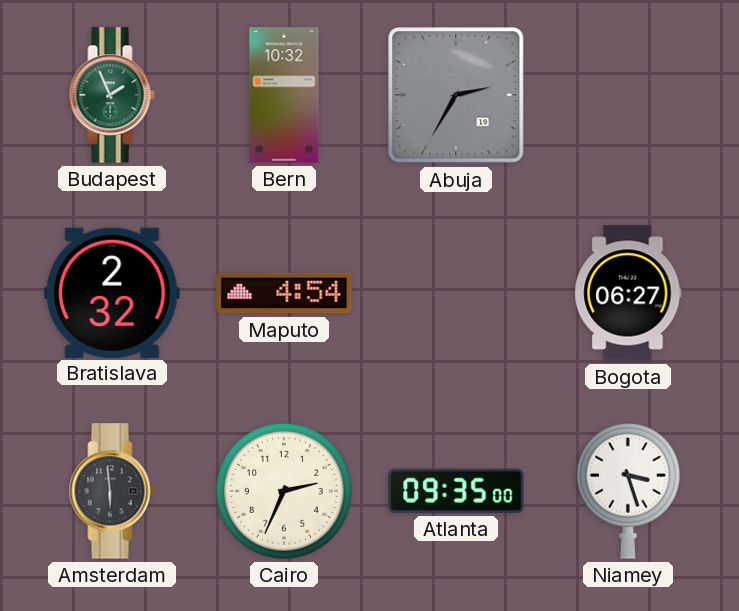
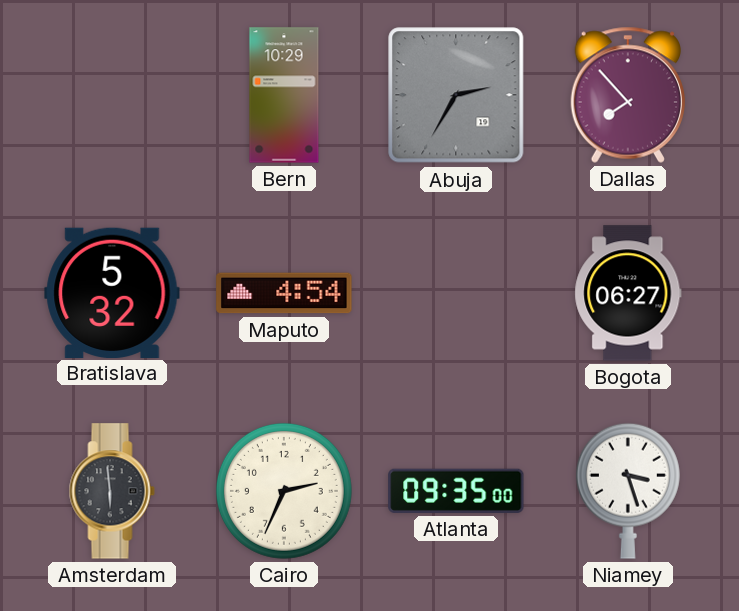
Budapest: 1:56 -> none (112, 95)
Bern: 10:32 -> 10:29 (284, 95)
Dallas: none -> 7:53 (628, 95)
Bratislava: 2:32 -> 5:32 (112, 292)
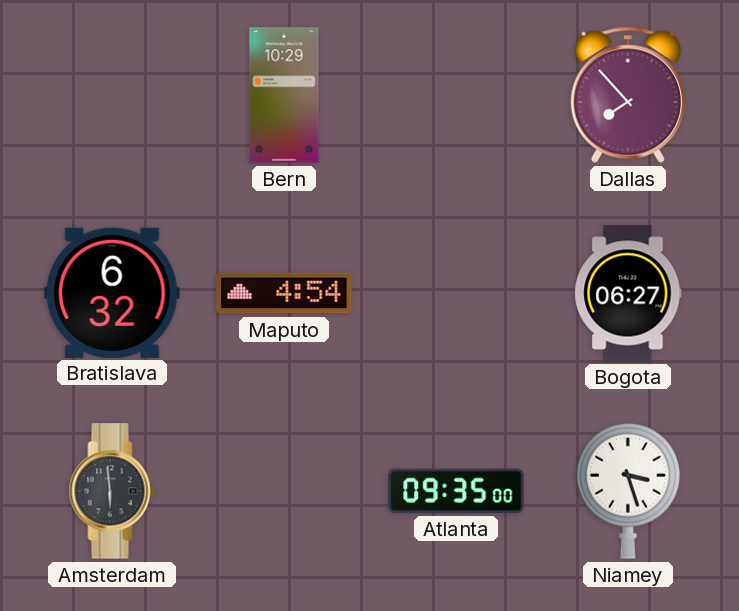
Abuja: 2:35 -> none (456, 95)
Bratislava: 5:32 -> 6:32 (112, 292)
Cairo: 2:34 -> none (284, 491)
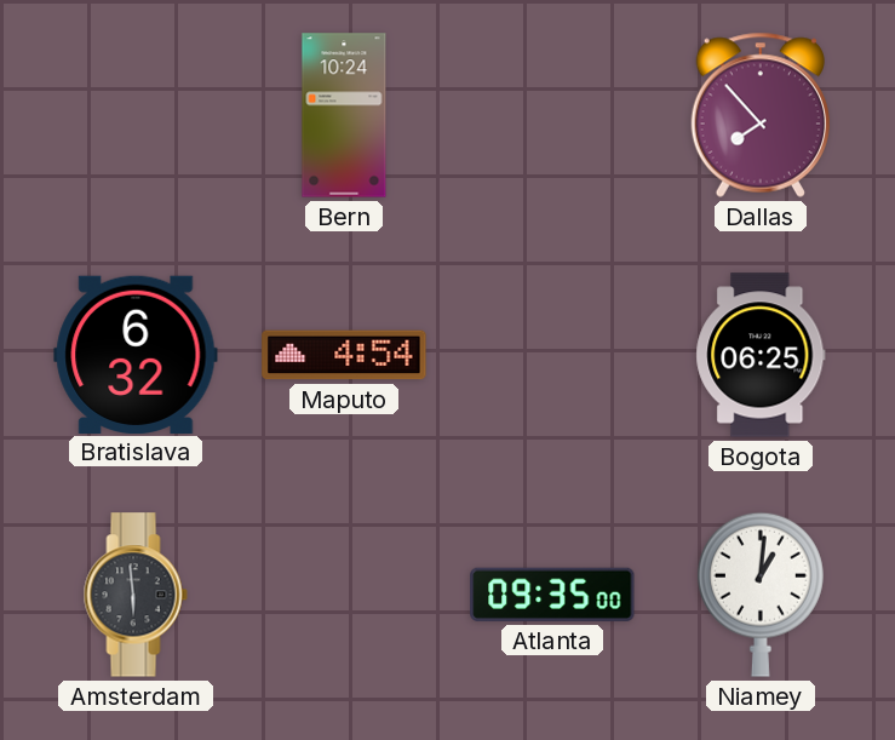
Bern: 10:29 -> 10:24 (344, 115)
Bogota: 06:27 -> 06:25 (761, 355)
Niamey: 3:27 -> 1:01 (761, 595)
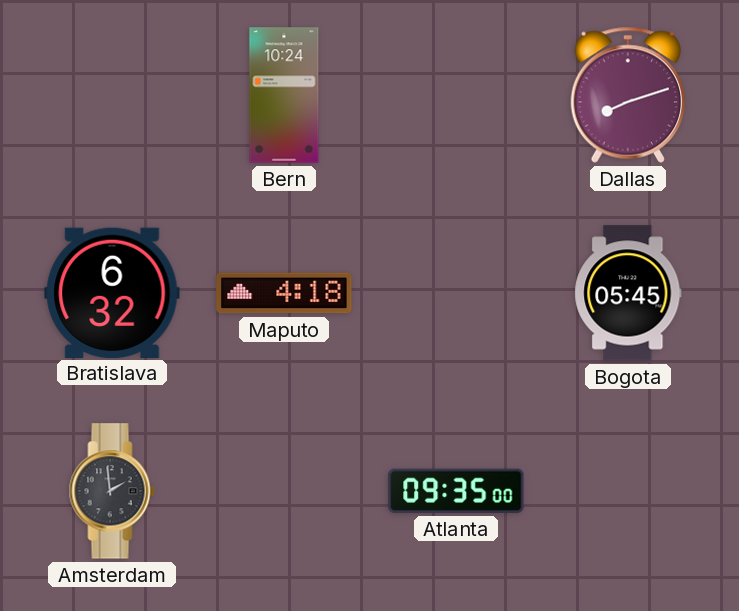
Dallas: 7:53 -> 8:12 (628, 95)
Maputo: 4:54 -> 4:18 (284, 293)
Bogota: 06:25 -> 05:45 (628, 293)
Amsterdam: 5:59 -> 1:59 (112, 491)
Niamey: 1:01 -> none (761, 595)
